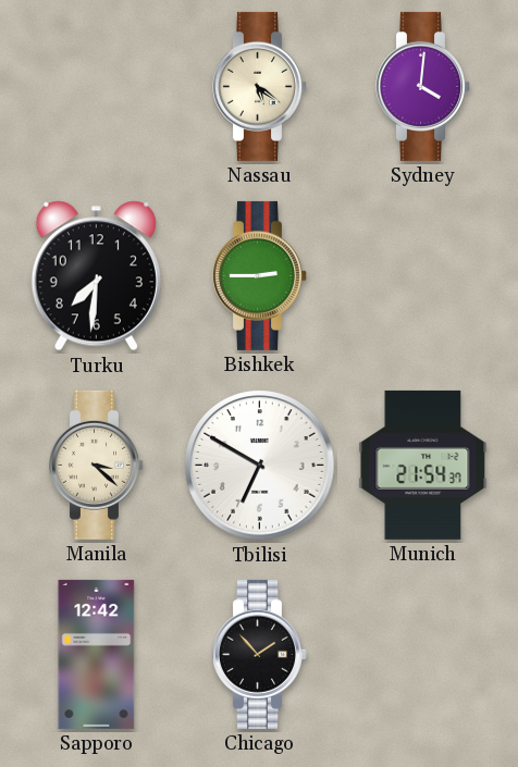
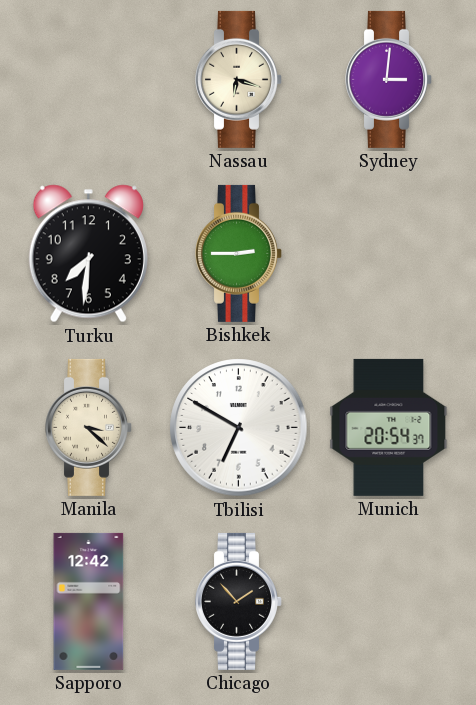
Nassau: 5:21 -> 6:18 (239, 79)
Sydney: 4:01 -> 3:01 (389, 79)
Munich: 21:54 -> 20:54 (389, 427)
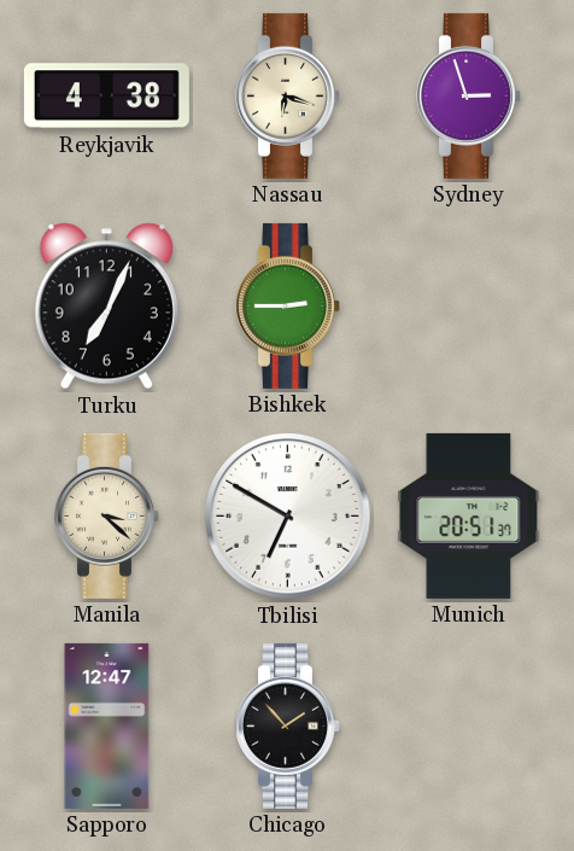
Reykjavik: none -> 4:38 (106, 97)
Sydney: 3:01 -> 2:57 (469, 95)
Turku: 7:31 -> 7:04 (106, 307)
Munich: 20:54 -> 20:51 (469, 515)
Sapporo: 12:42 -> 12:47 (107, 725)
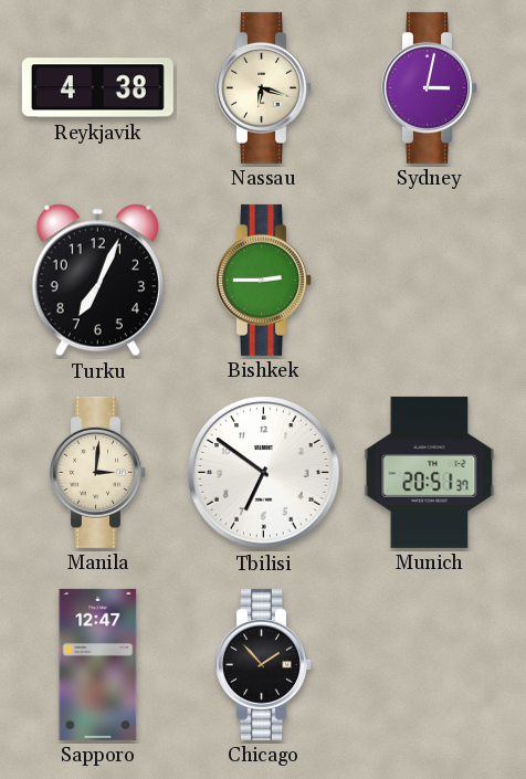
Sydney: 2:57 -> 3:02 (430, 87)
Manila: 3:22 -> 3:01 (98, 472)
Tbilisi: 6:50 -> 6:51 (264, 473)
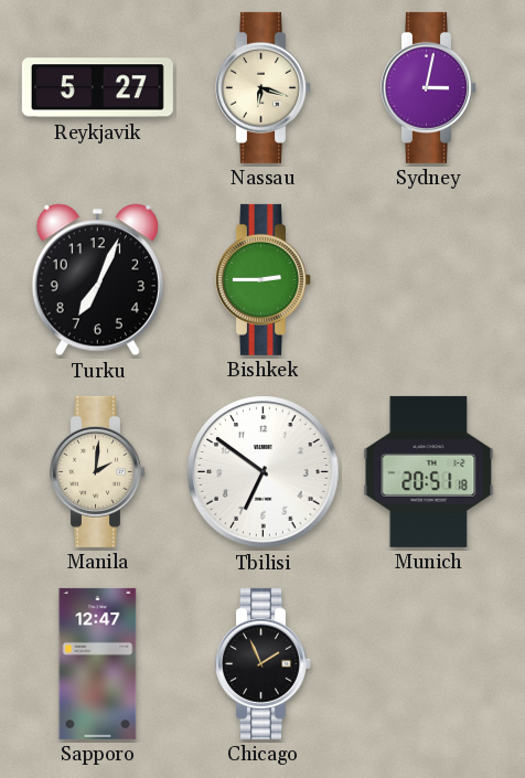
Reykjavik: 4:38 -> 5:27 (97, 88)
Manila: 3:01 -> 2:01 (98, 471)
Munich: 20:51:37 -> 20:51:18 (429, 471)
Chicago: 1:53 -> 1:56 (264, 663)
